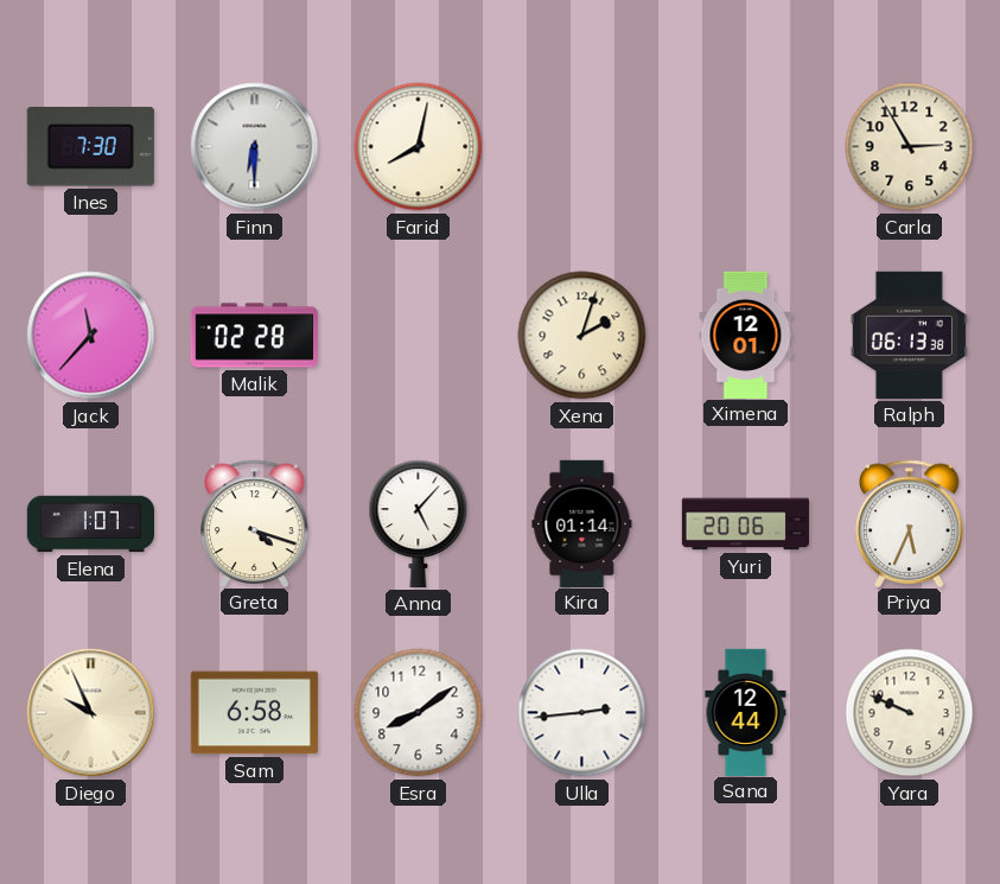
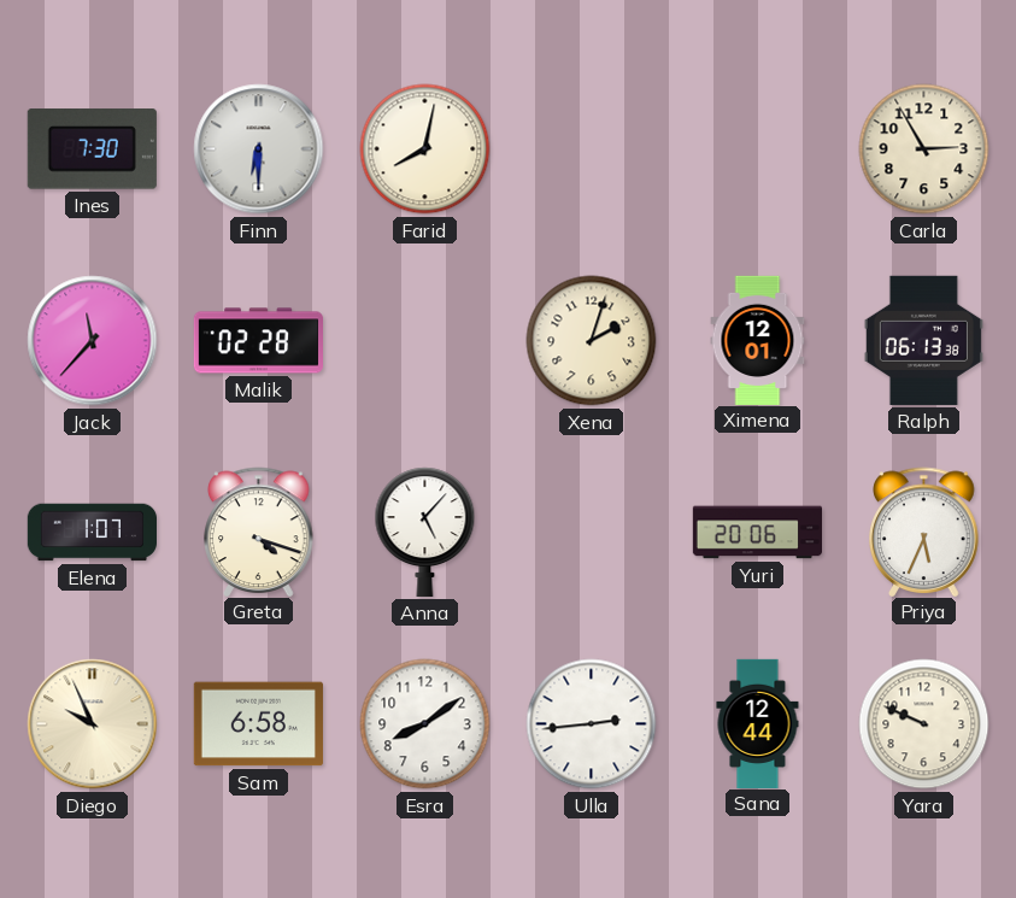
Kira: 01:14 -> none (582, 523)
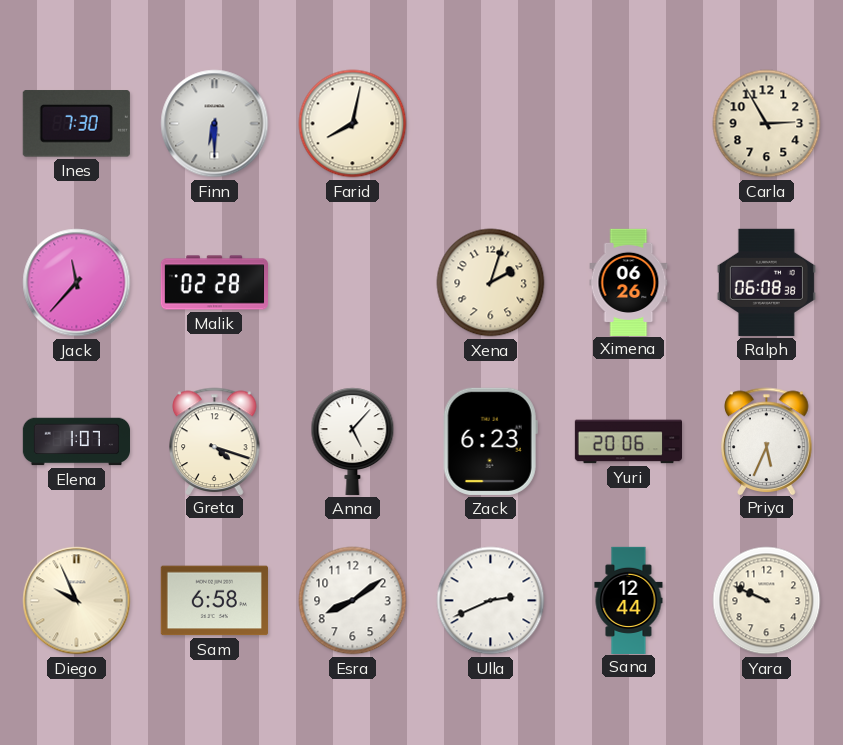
Ximena: 12:01 -> 06:26 (629, 282)
Ralph: 06:13 -> 06:08 (766, 282)
Zack: none -> 6:23 (490, 441)
Ulla: 2:44 -> 2:41 (491, 601)
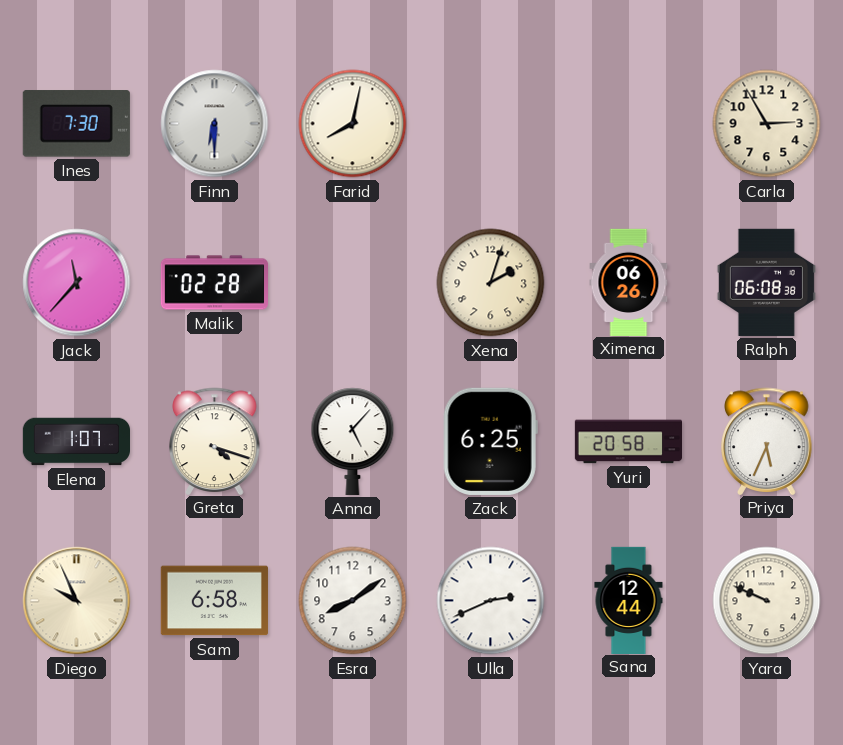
Zack: 6:23 -> 6:25 (490, 441)
Yuri: 20:06 -> 20:58 (628, 442)
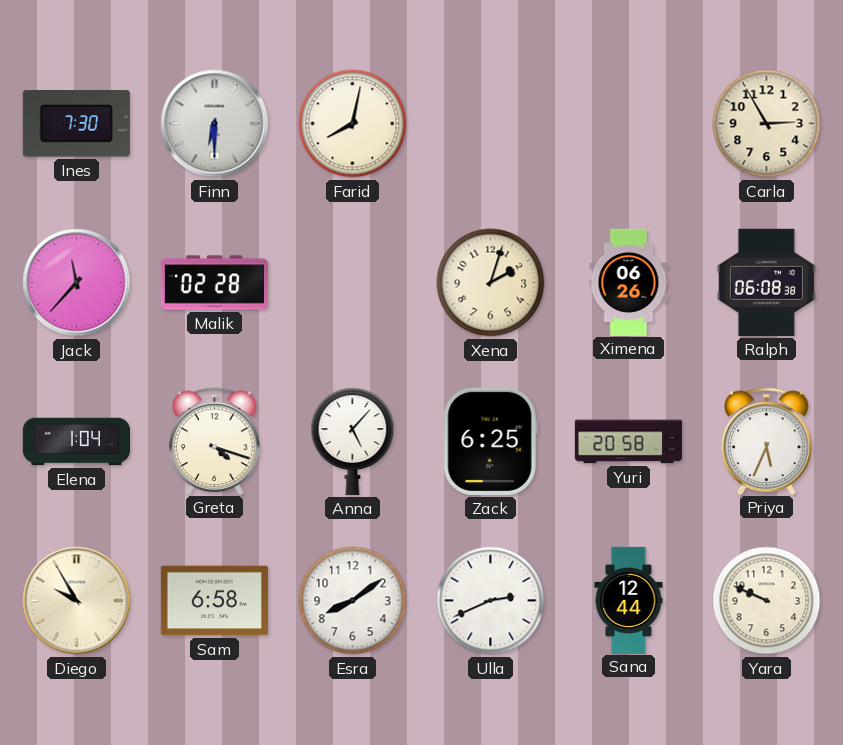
Elena: 1:07 -> 1:04 (76, 442)
Diego: 9:56 -> 9:55 (77, 601)
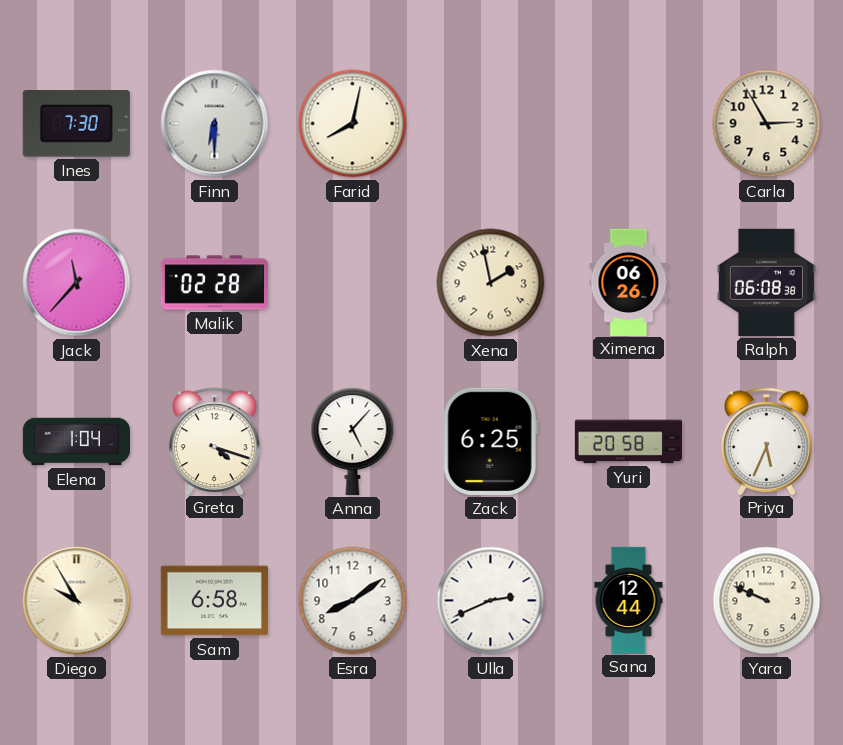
Xena: 2:03 -> 1:58 (491, 283)
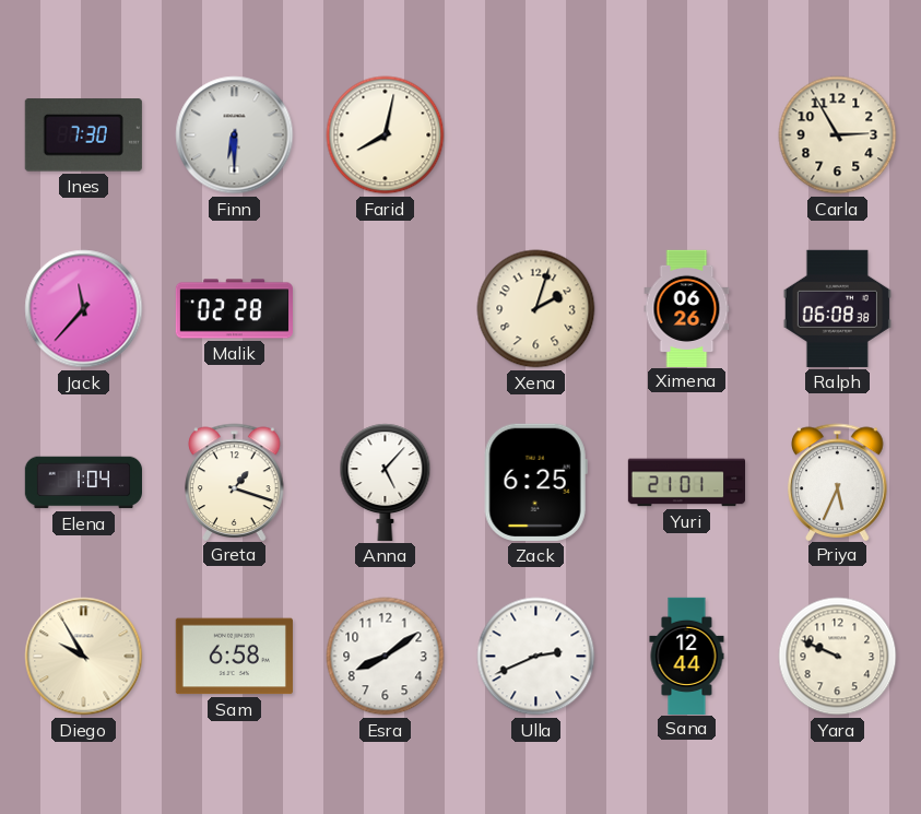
Xena: 1:58 -> 2:03 (536, 309)
Greta: 4:18 -> 1:18 (235, 482)
Yuri: 20:58 -> 21:01 (686, 483)
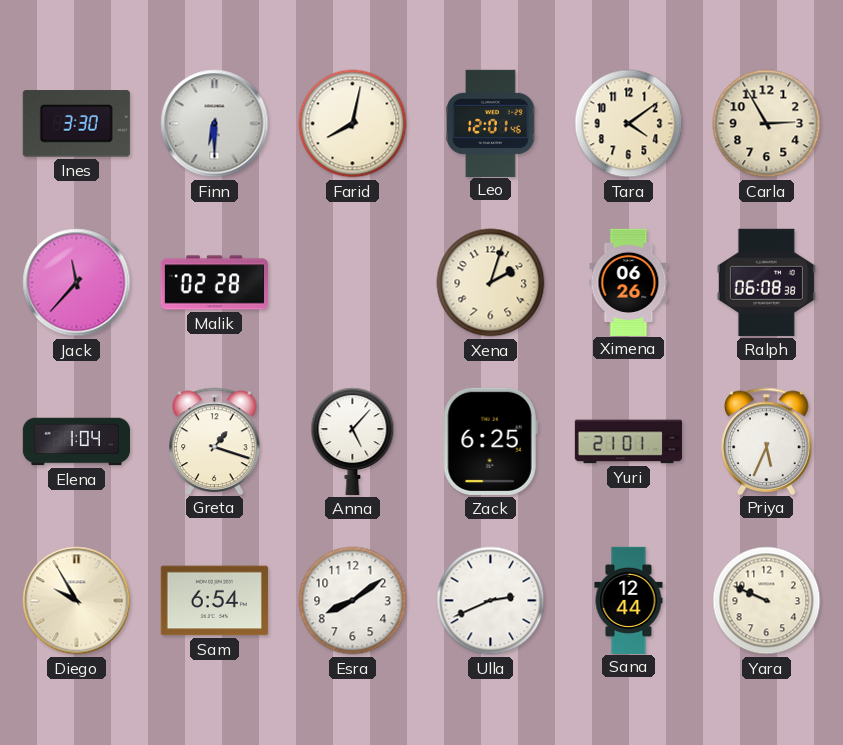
Ines: 7:30 -> 3:30 (76, 124)
Leo: none -> 12:01 (491, 123)
Tara: none -> 4:09 (629, 124)
Sam: 6:58 -> 6:54 (214, 601)
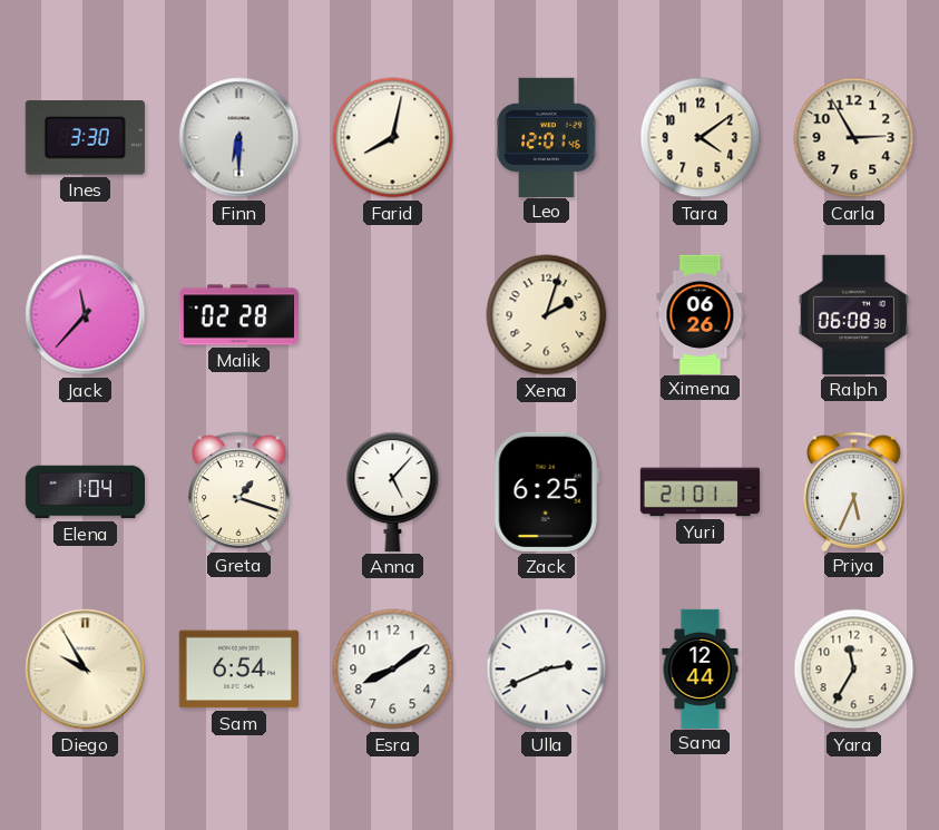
Yara: 9:49 -> 11:35 (854, 670)
